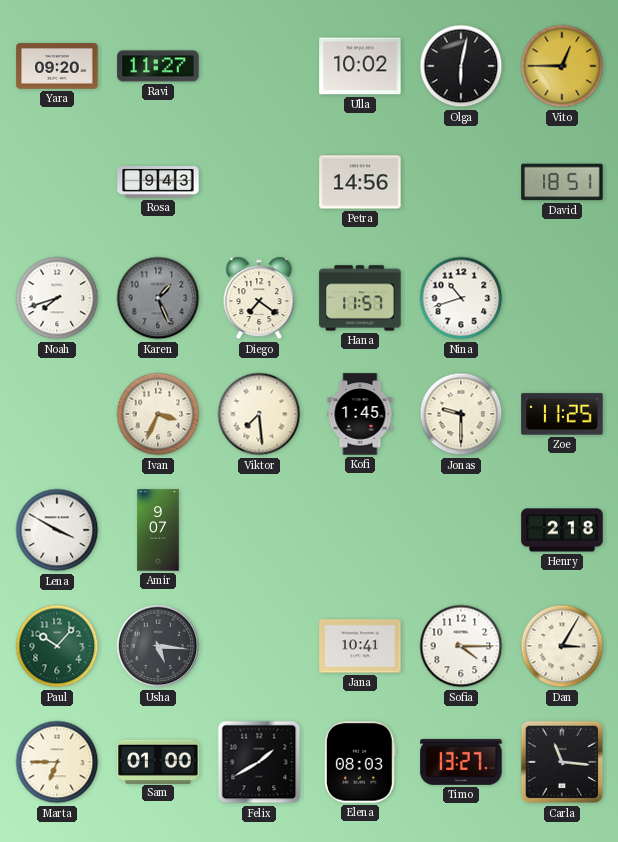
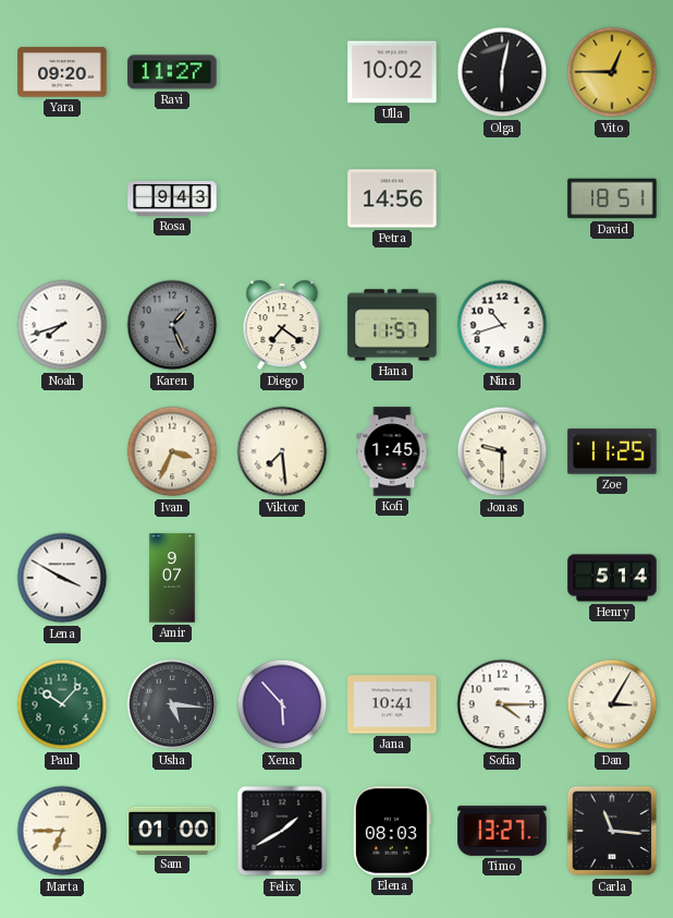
Henry: 2:18 -> 5:14 (612, 578)
Xena: none -> 5:53 (282, 704)
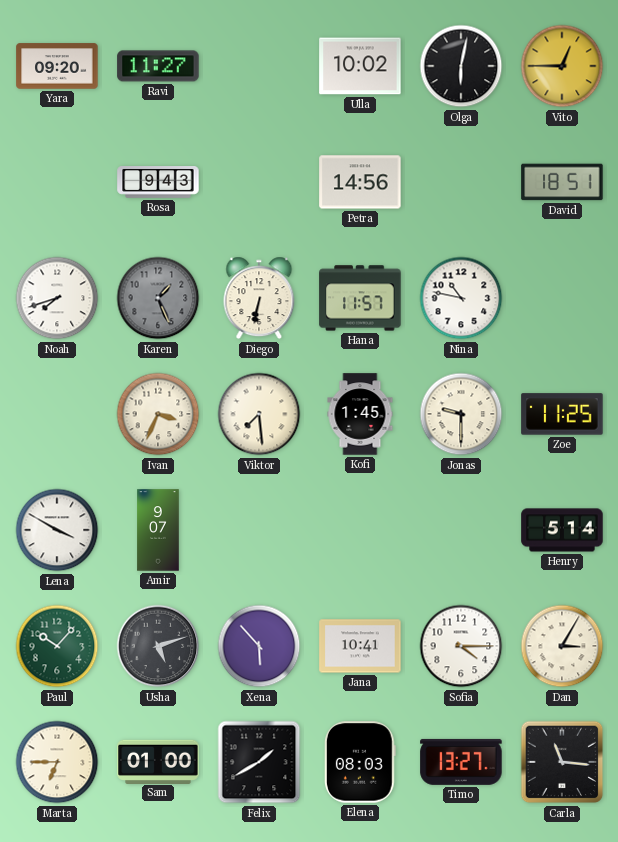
Diego: 7:21 -> 6:32 (259, 298)
Nina: 10:42 -> 10:47 (461, 298)
Usha: 5:16 -> 5:12 (158, 646)
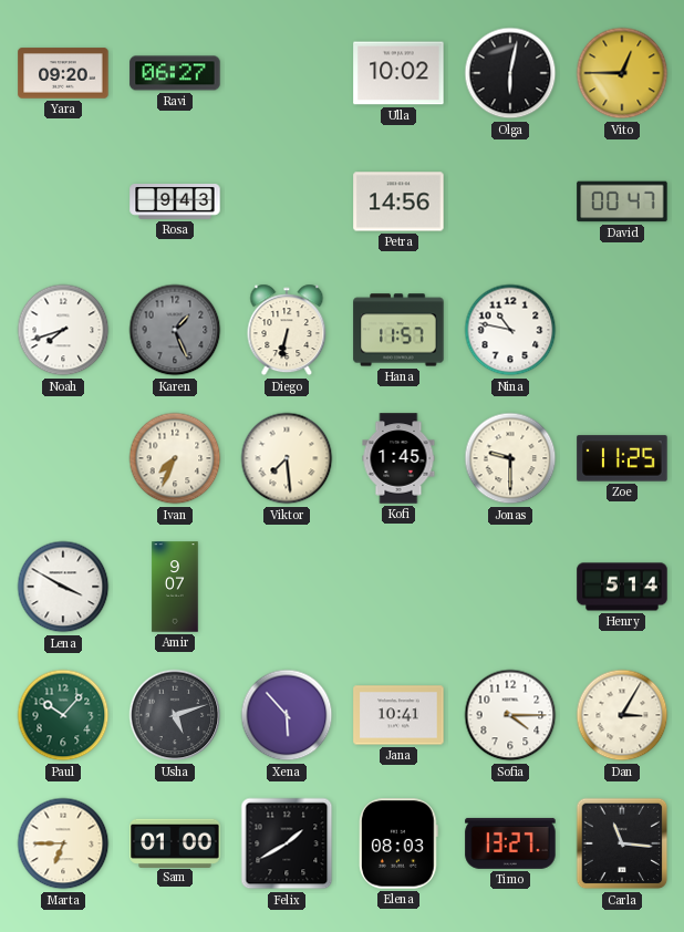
Ravi: 11:27 -> 06:27 (175, 73)
David: 18:51 -> 00:47 (622, 201)
Ivan: 3:34 -> 7:34 (175, 458)
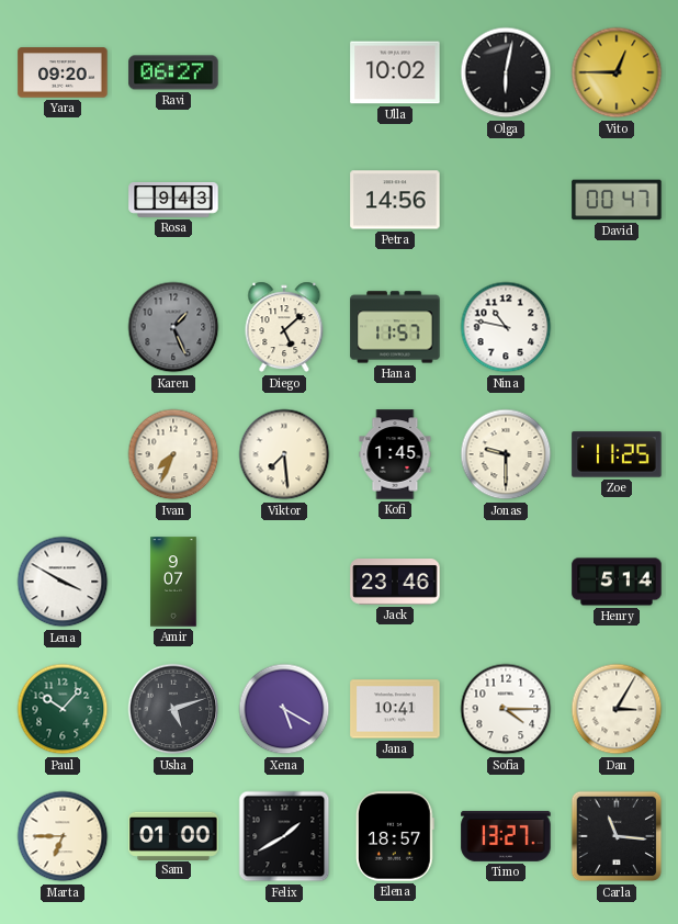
Noah: 7:42 -> none (63, 330)
Diego: 6:32 -> 5:08 (284, 327)
Jack: none -> 23:46 (395, 583)
Xena: 5:53 -> 5:20 (284, 709)
Elena: 08:03 -> 18:57 (395, 836)
